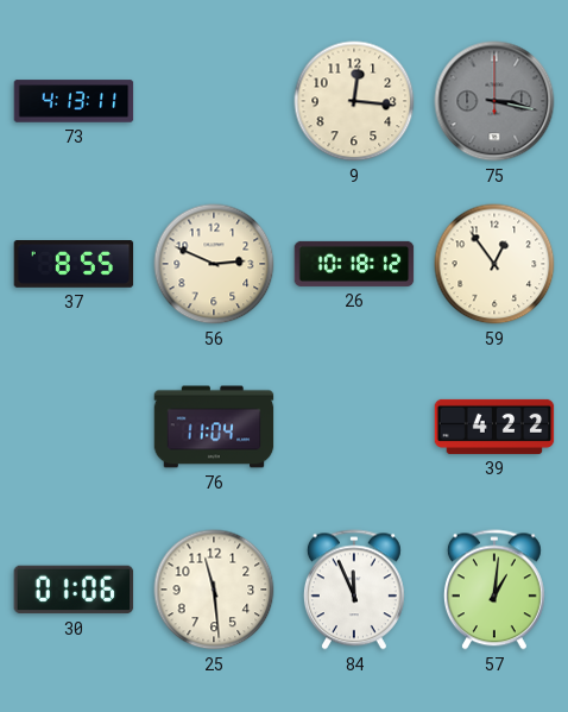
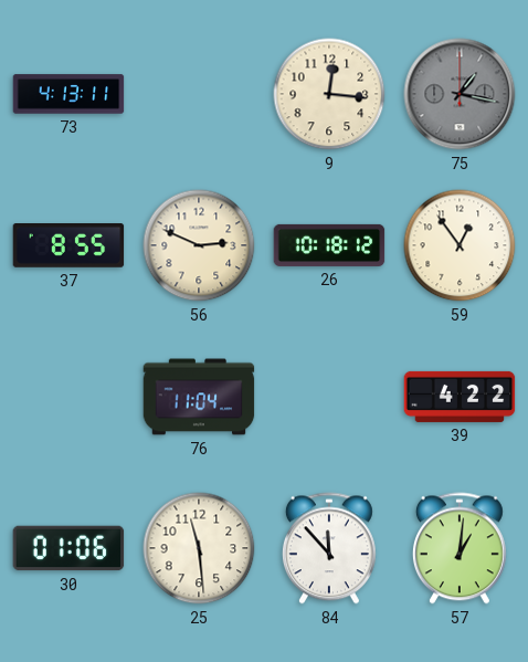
75: 3:17 -> 1:17 (460, 94)
84: 11:56 -> 11:53 (329, 548)
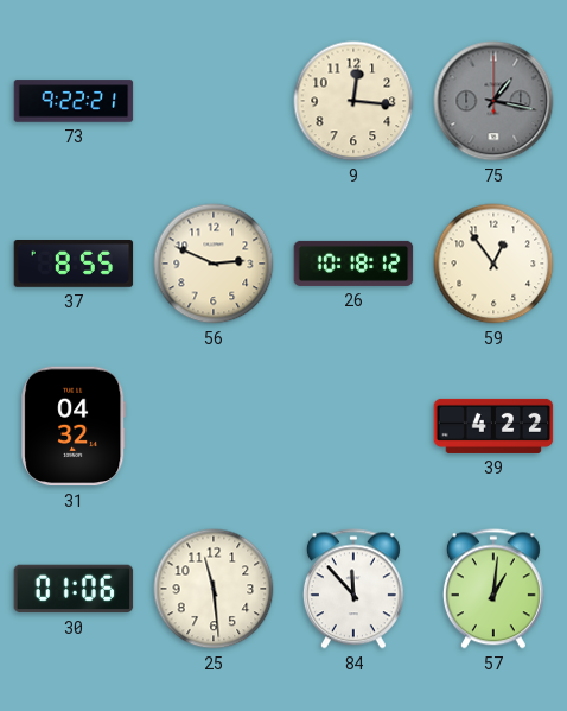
73: 4:13 -> 9:22 (74, 101)
31: none -> 04:32 (74, 426)
76: 11:04 -> none (199, 397)
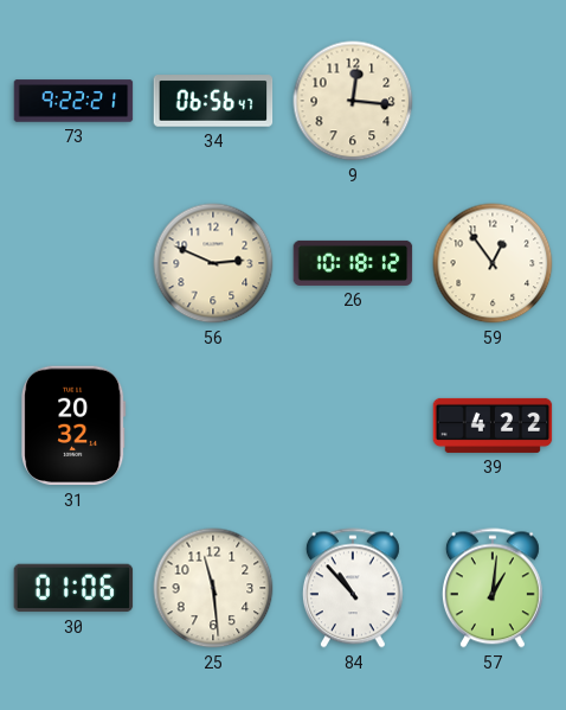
34: none -> 06:56 (213, 101)
75: 1:17 -> none (493, 101)
37: 8:55 -> none (74, 265)
31: 04:32 -> 20:32 (73, 426)
84: 11:53 -> 10:53 (353, 588)
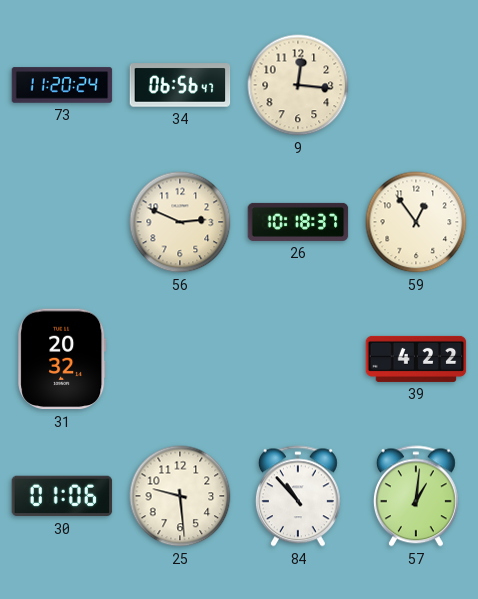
73: 9:22 -> 11:20 (62, 85)
26: 10:18:12 -> 10:18:37 (298, 222)
25: 11:29 -> 9:29 (180, 496)
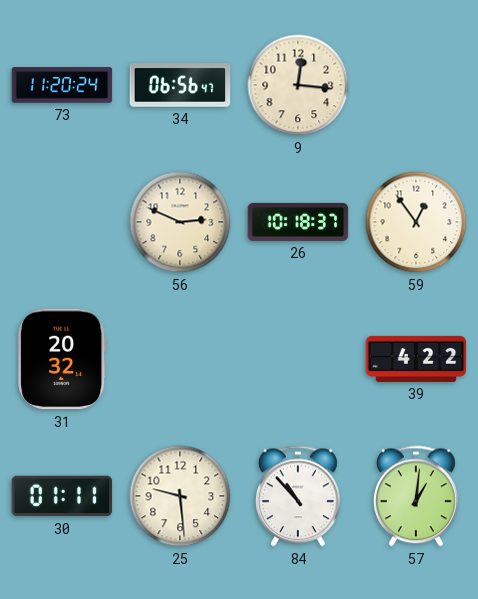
30: 01:06 -> 01:11 (62, 496)
